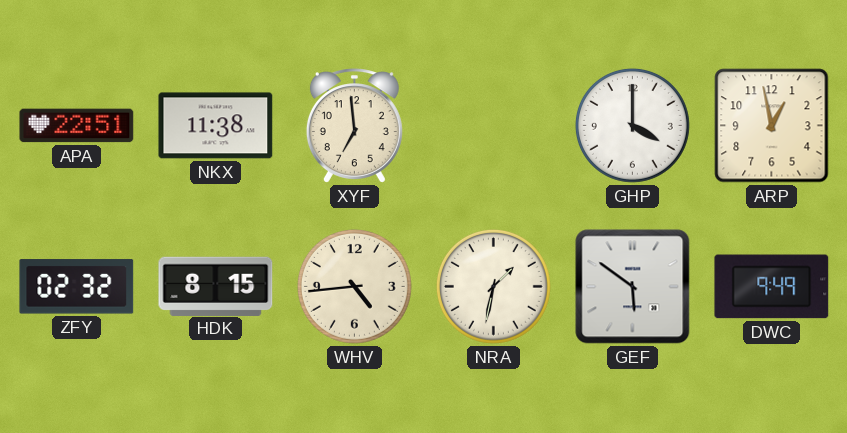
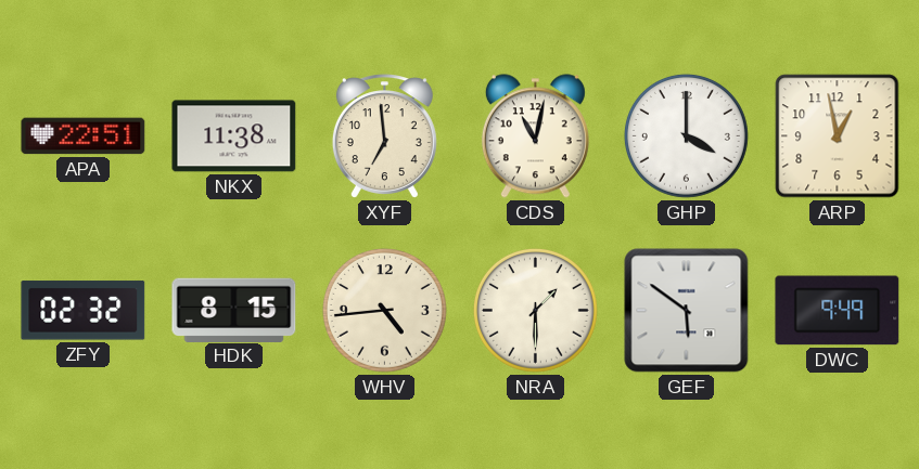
CDS: none -> 11:02 (535, 136)
NRA: 1:32 -> 1:30 (535, 310)
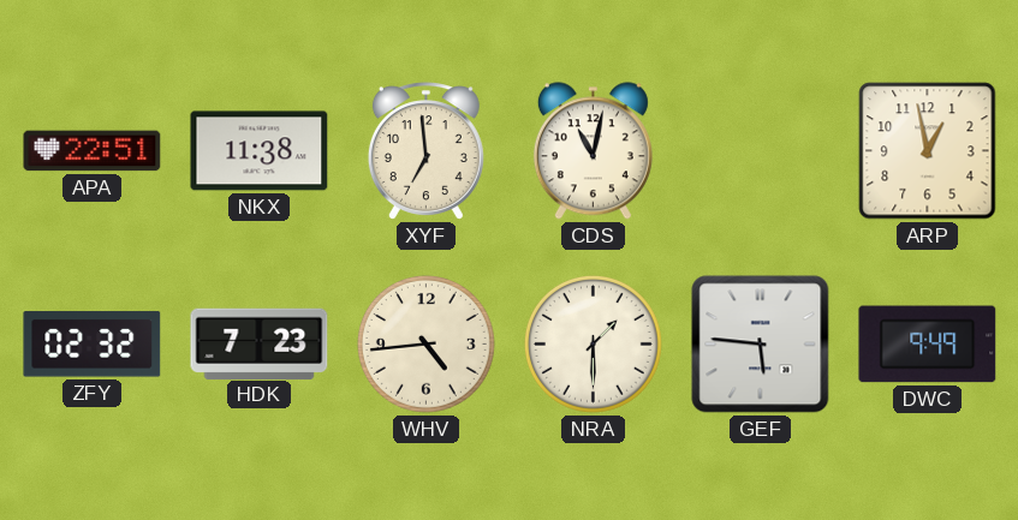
GHP: 4:00 -> none (686, 135)
HDK: 8:15 -> 7:23 (260, 343)
GEF: 5:51 -> 5:46 (761, 345)
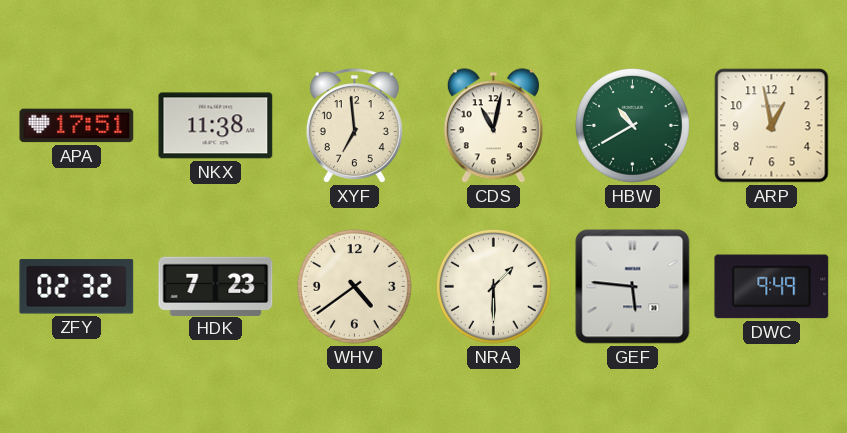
APA: 22:51 -> 17:51 (77, 126)
HBW: none -> 10:40 (632, 125)
WHV: 4:44 -> 4:39 (354, 286)
